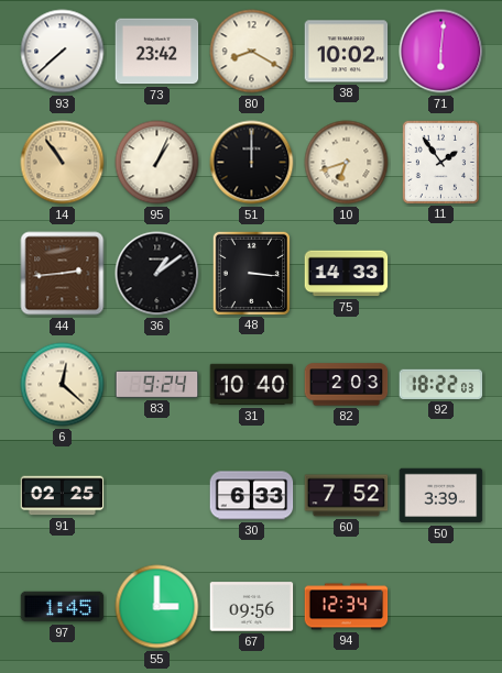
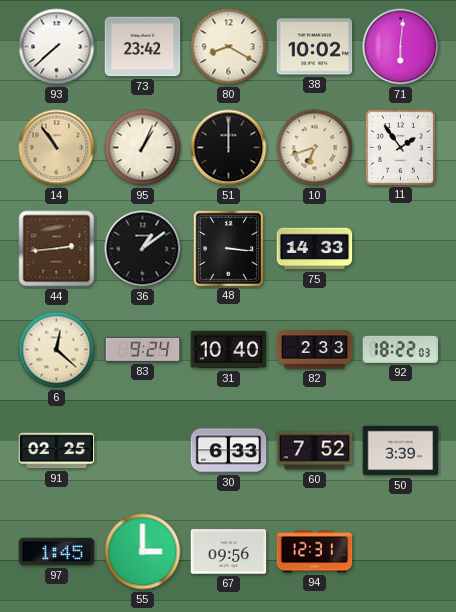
82: 2:03 -> 2:33 (315, 350)
94: 12:34 -> 12:31 (315, 552)
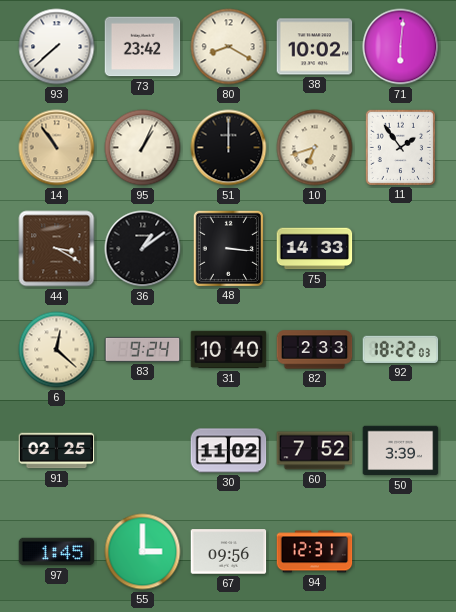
44: 2:44 -> 3:20 (57, 249)
30: 6:33 -> 11:02 (229, 451)
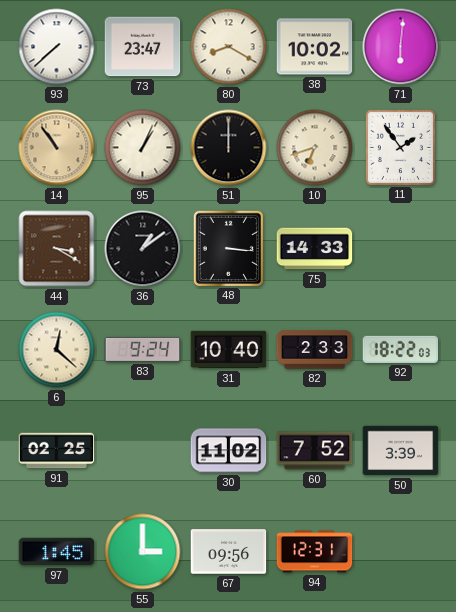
73: 23:42 -> 23:47 (143, 47)
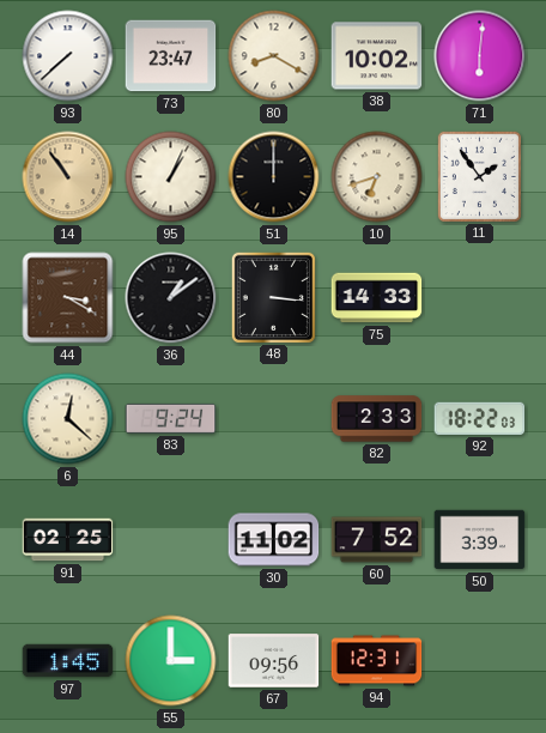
31: 10:40 -> none (229, 350)
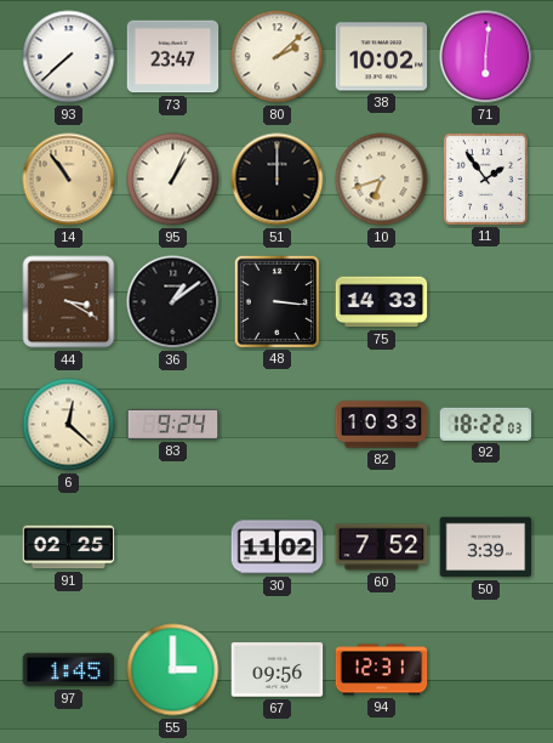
80: 8:20 -> 2:08 (278, 57)
82: 2:33 -> 10:33 (382, 425)
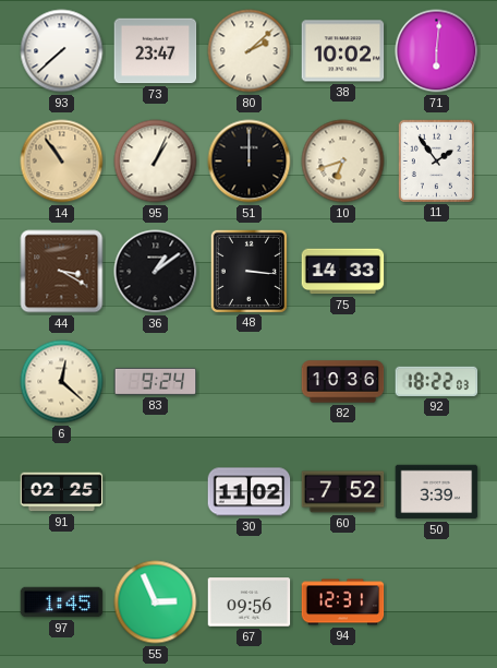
82: 10:33 -> 10:36 (343, 382)
55: 3:00 -> 2:56 (156, 603)
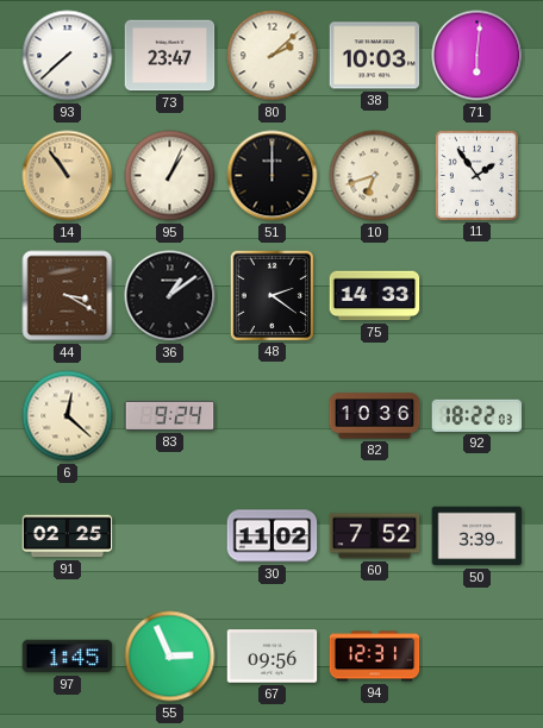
38: 10:02 -> 10:03 (375, 56)
48: 3:16 -> 2:21 (271, 295)
